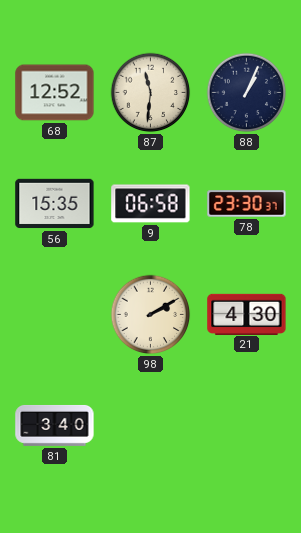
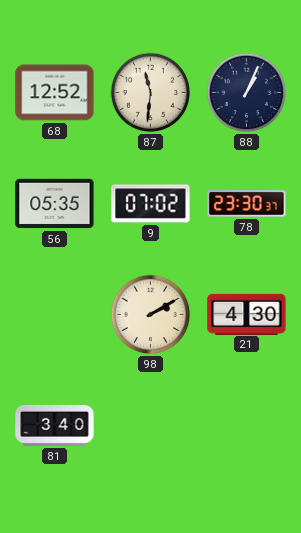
56: 15:35 -> 05:35 (55, 204)
9: 06:58 -> 07:02 (151, 204)
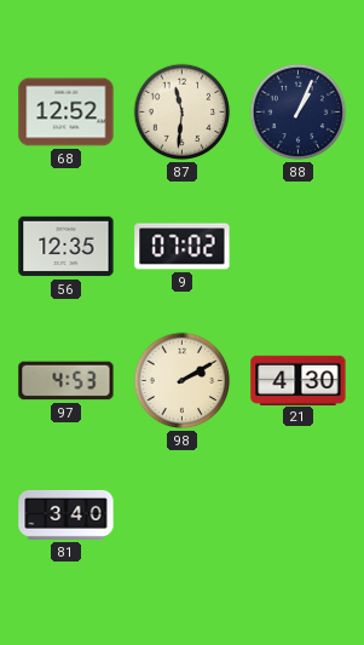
56: 05:35 -> 12:35 (67, 247)
78: 23:30 -> none (247, 204)
97: none -> 4:53 (67, 381)
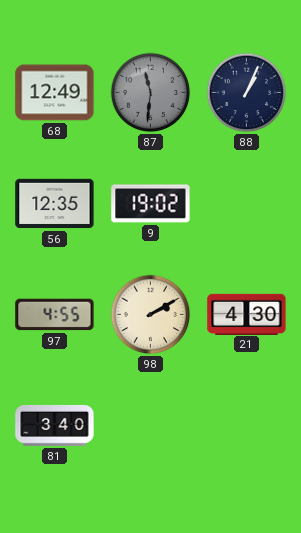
68: 12:52 -> 12:49 (55, 93)
87 dial: cream -> grey (151, 93)
9: 07:02 -> 19:02 (151, 204)
97: 4:53 -> 4:55 (55, 315)
